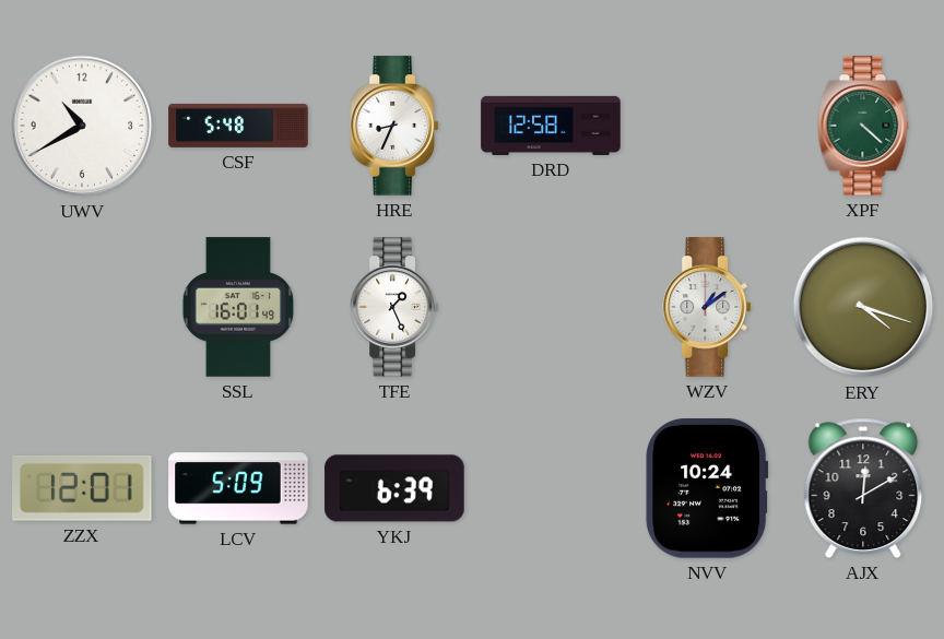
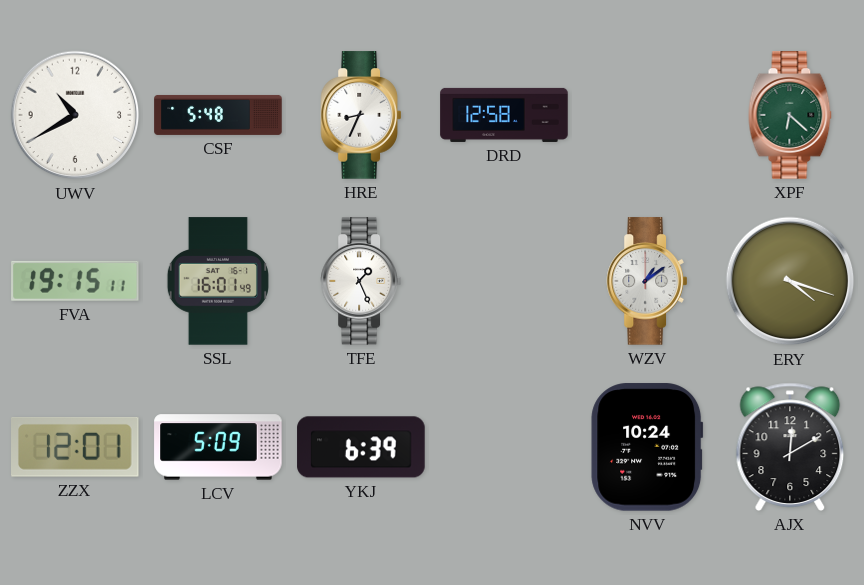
XPF: 4:22 -> 6:22 (790, 115)
FVA: none -> 19:15 (75, 281)
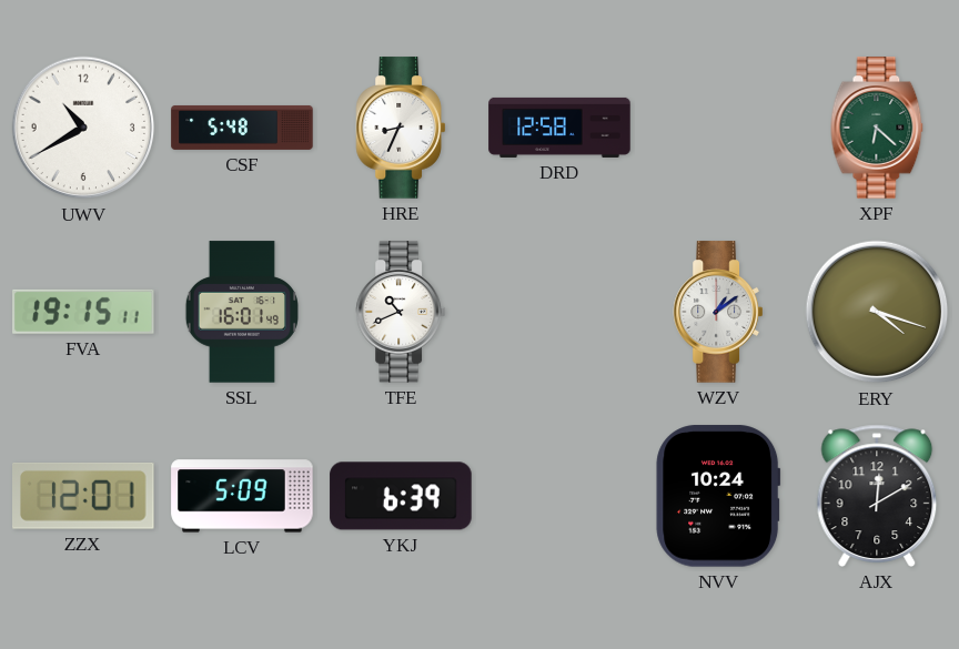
TFE: 1:26 -> 10:41 (400, 312)
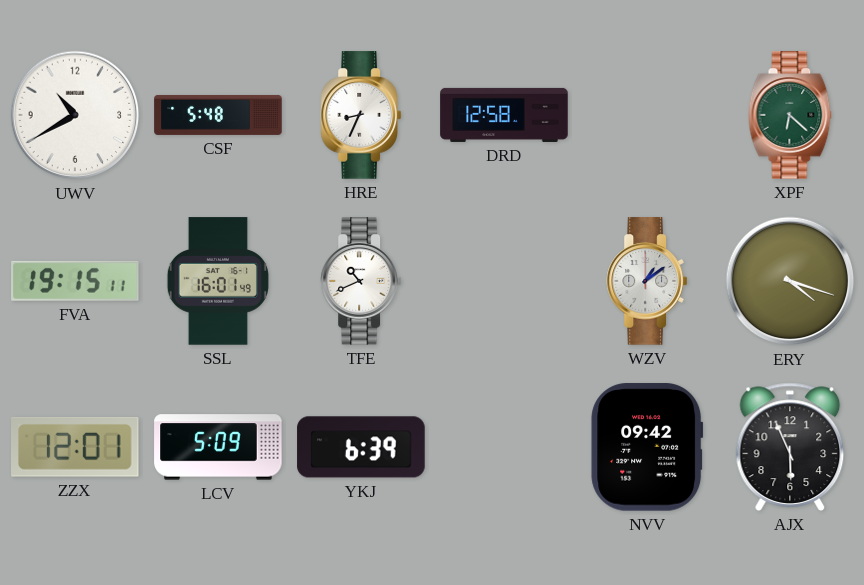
NVV: 10:24 -> 09:42 (647, 447)
AJX: 12:10 -> 5:56 (790, 447)
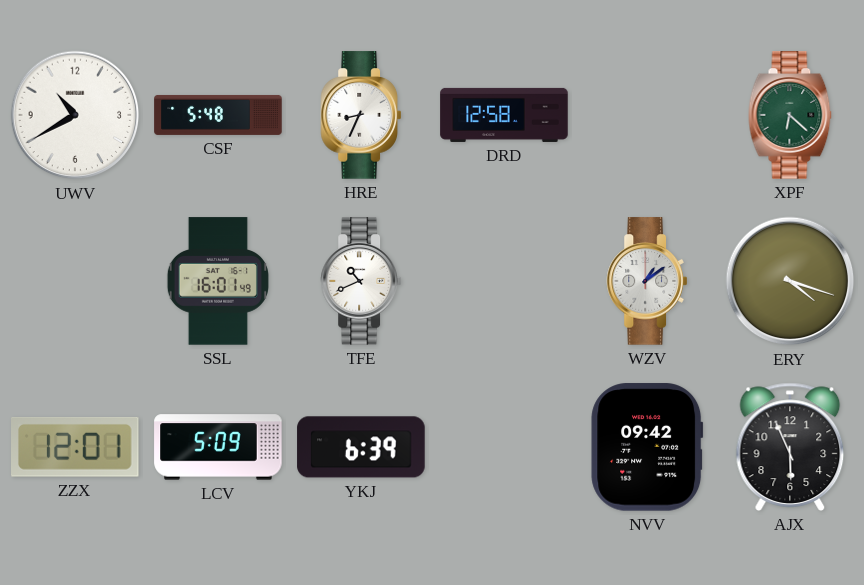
FVA: 19:15 -> none (75, 281)
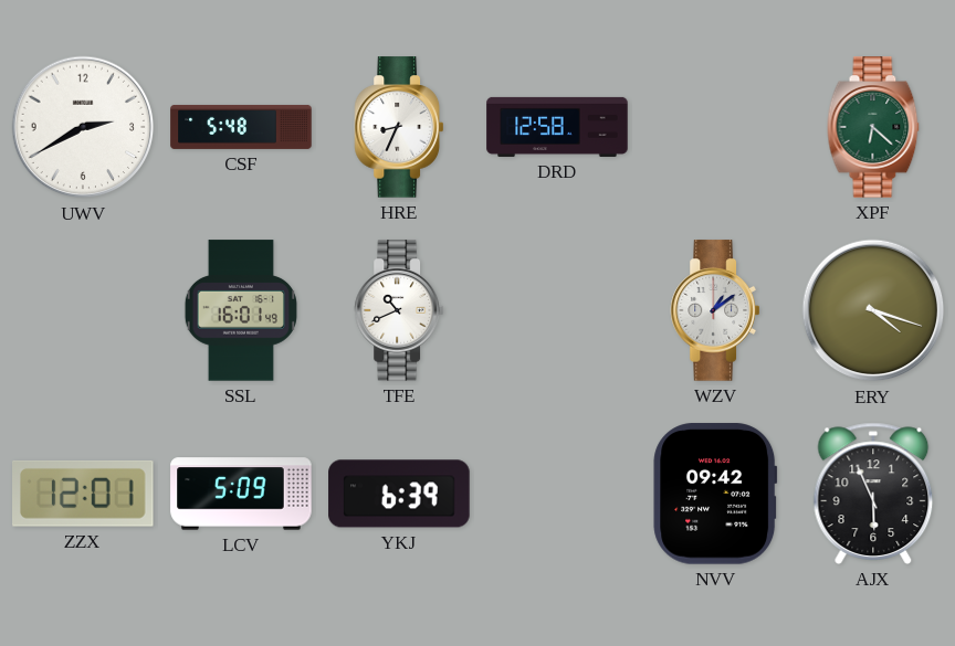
UWV: 10:40 -> 2:40 (83, 127)
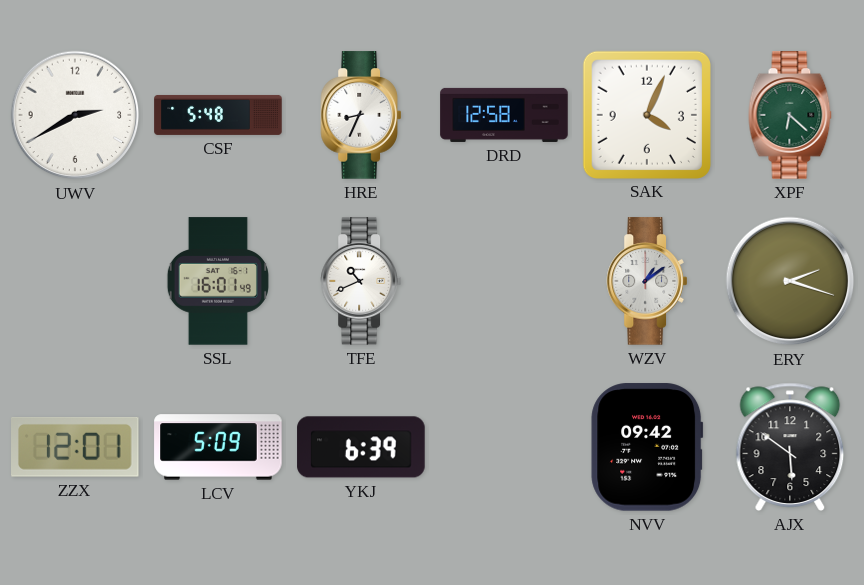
SAK: none -> 4:04 (646, 114)
ERY: 4:18 -> 2:18 (790, 281)
AJX: 5:56 -> 5:51 (790, 447)
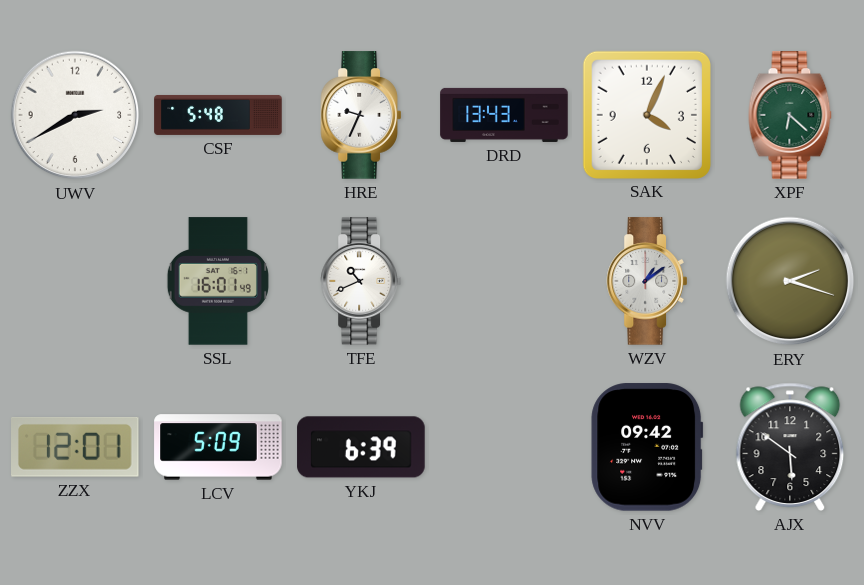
HRE: 8:34 -> 9:34 (360, 115)
DRD: 12:58 -> 13:43 (504, 115)
